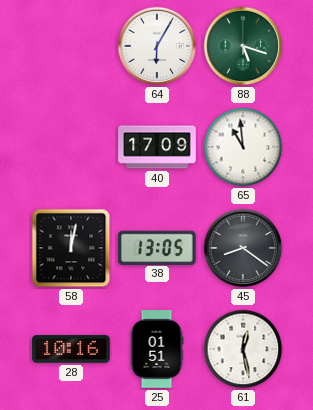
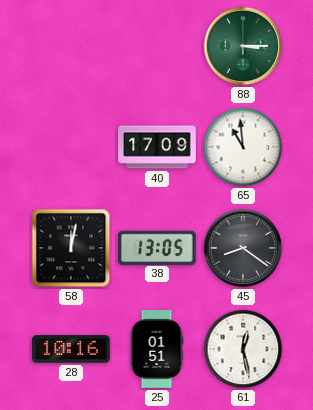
64: 6:05 -> none (157, 46)
88: 5:18 -> 3:15 (243, 46)
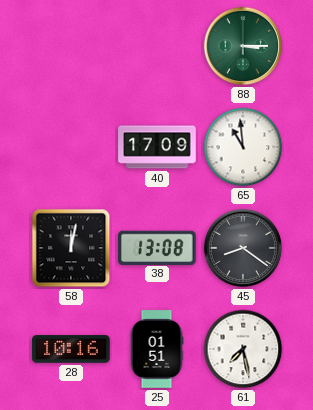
38: 13:05 -> 13:08 (157, 247)
61: 12:28 -> 7:28 (243, 349)
